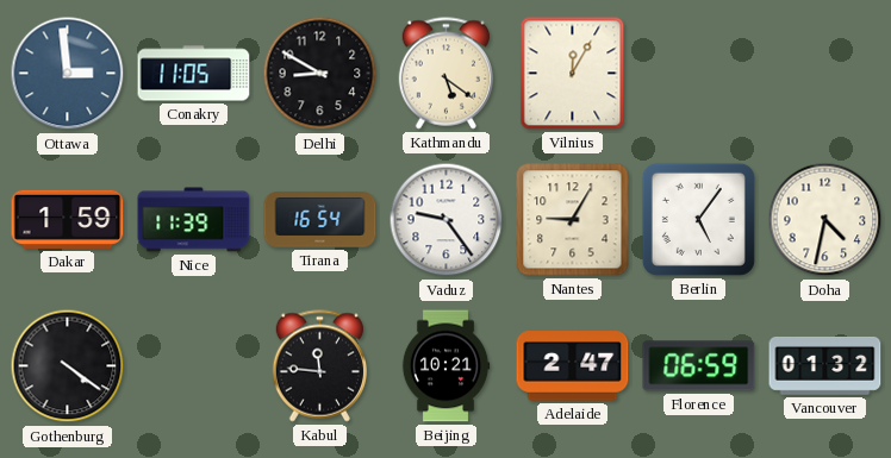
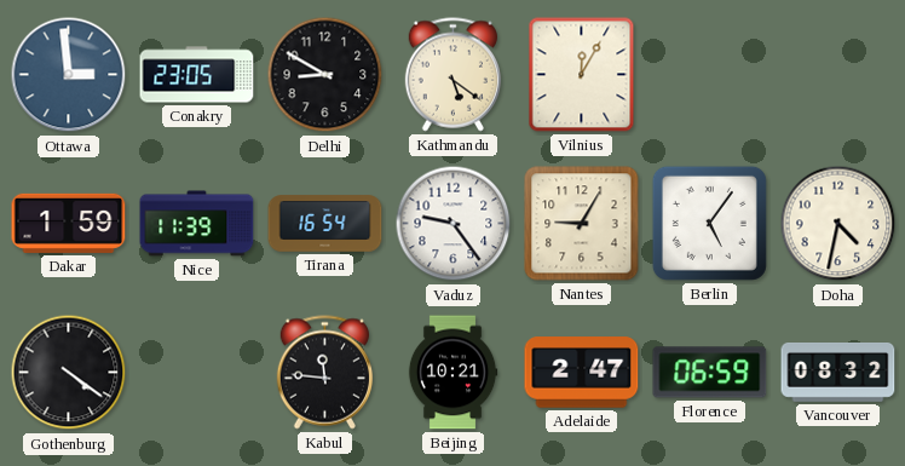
Conakry: 11:05 -> 23:05 (197, 75)
Vancouver: 01:32 -> 08:32 (838, 373)
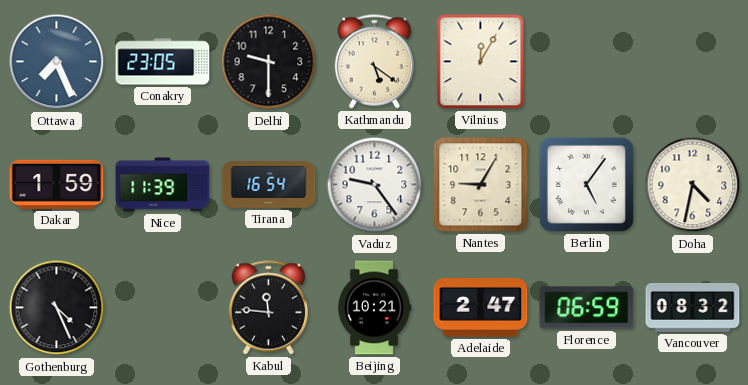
Ottawa: 2:59 -> 7:26 (57, 62)
Delhi: 8:50 -> 9:30 (269, 62)
Gothenburg: 4:21 -> 4:26 (57, 308)
